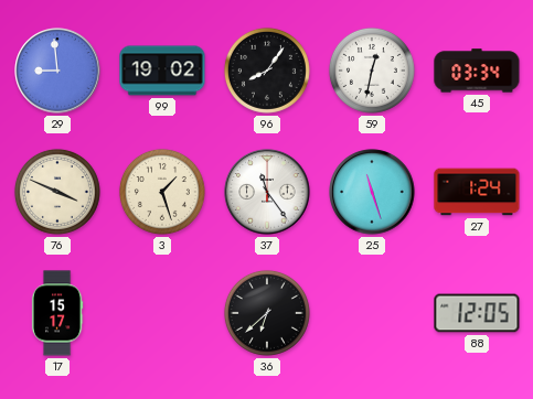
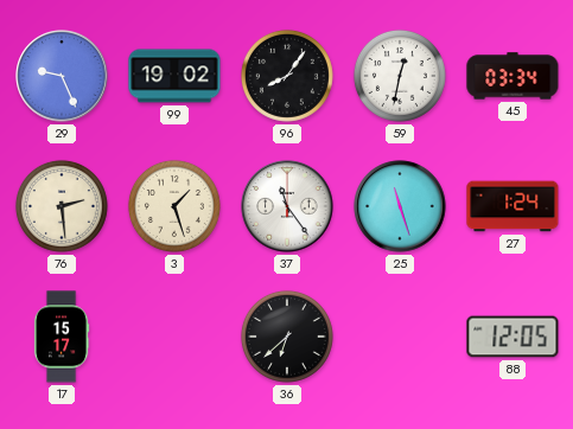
29: 8:59 -> 9:26 (62, 76)
76: 3:49 -> 2:29 (62, 206)
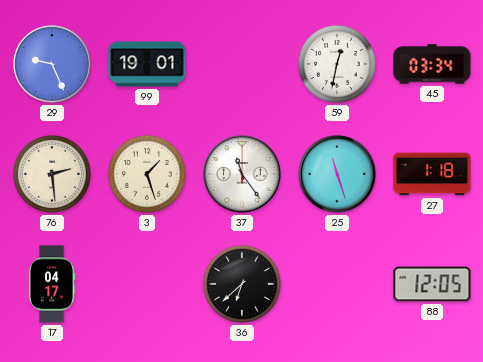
99: 19:02 -> 19:01 (147, 64)
96: 8:06 -> none (287, 76)
27: 1:24 -> 1:18 (432, 174)
17: 15:17 -> 04:17 (52, 284)
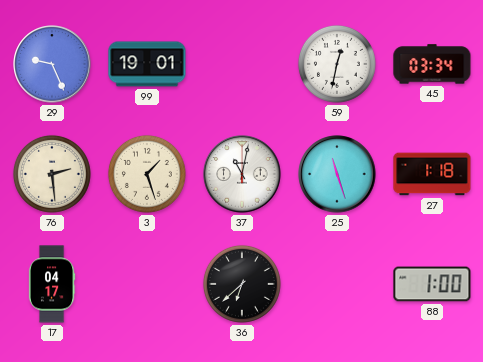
37: 11:24 -> 11:02 (242, 174)
88: 12:05 -> 1:00 (432, 284)
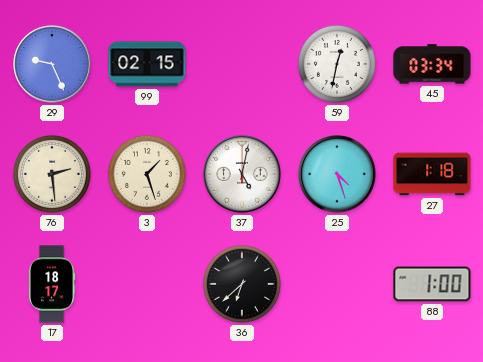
99: 19:01 -> 02:15 (147, 64)
37: 11:02 -> 5:02 (242, 174)
25: 11:27 -> 4:27 (337, 174)
17: 04:17 -> 18:17 (52, 284)
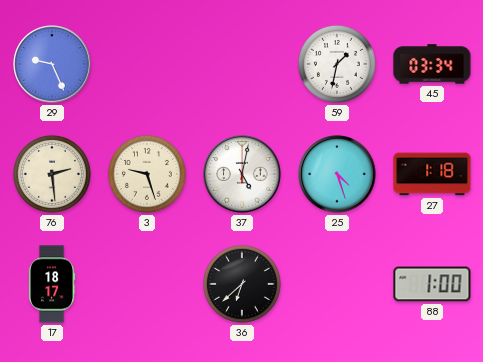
99: 02:15 -> none (147, 64)
59: 12:32 -> 1:32 (337, 64)
3: 1:27 -> 9:27 (147, 174)
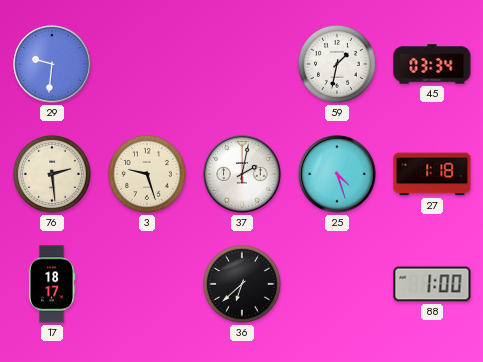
29: 9:26 -> 9:31 (52, 64)
37: 5:02 -> 2:02 (242, 174)
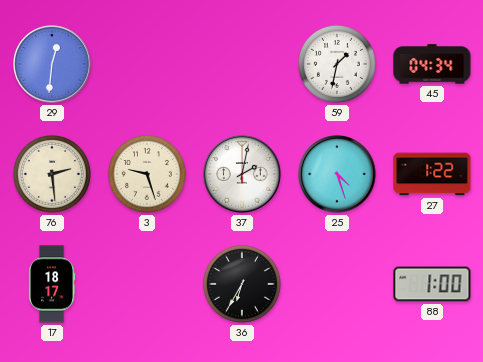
29: 9:31 -> 12:31 (52, 64)
45: 03:34 -> 04:34 (432, 64)
27: 1:18 -> 1:22 (432, 174)
36: 6:38 -> 6:35 (242, 284)
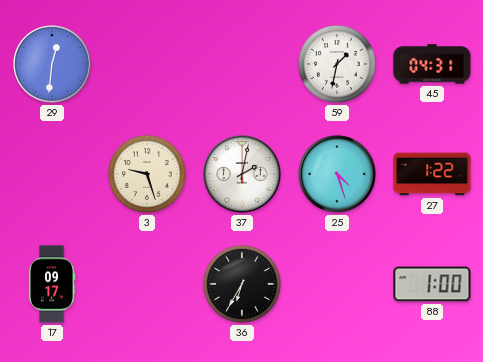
45: 04:34 -> 04:31 (432, 64)
76: 2:29 -> none (52, 174)
17: 18:17 -> 09:17 (52, 284)
